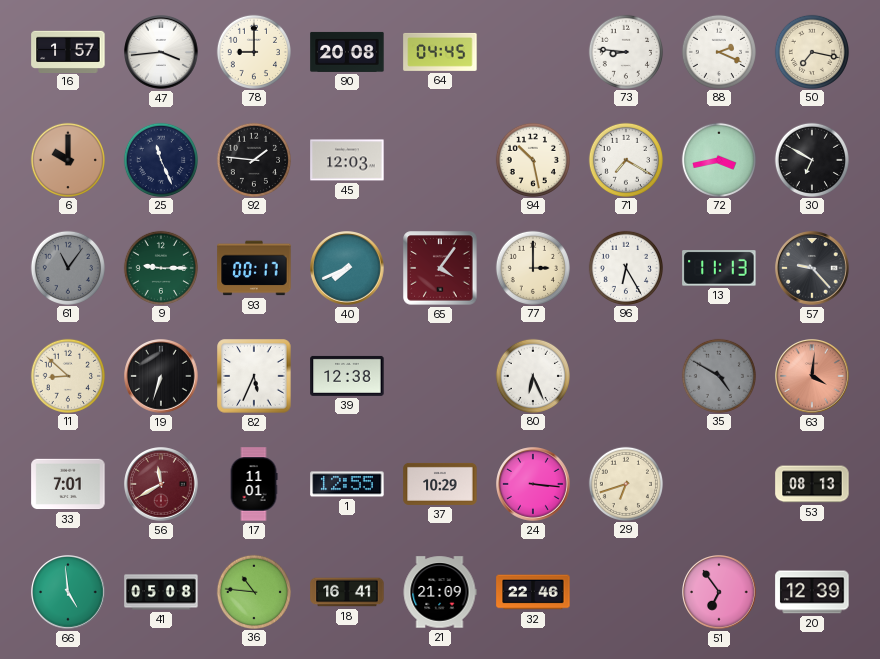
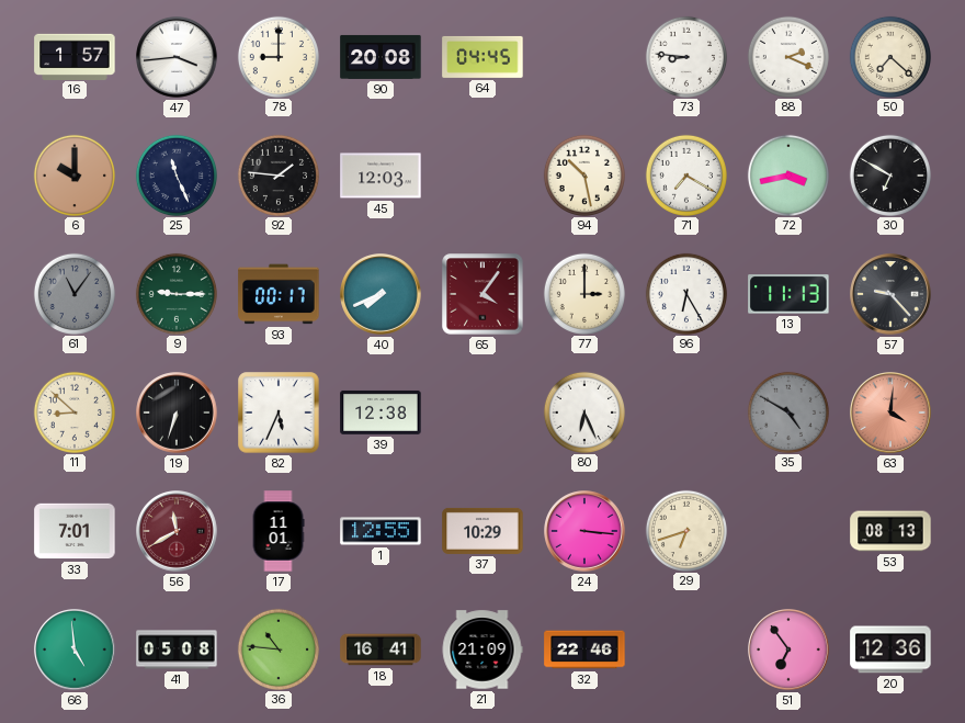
50: 7:17 -> 7:22 (889, 56)
20: 12:39 -> 12:36 (890, 649)
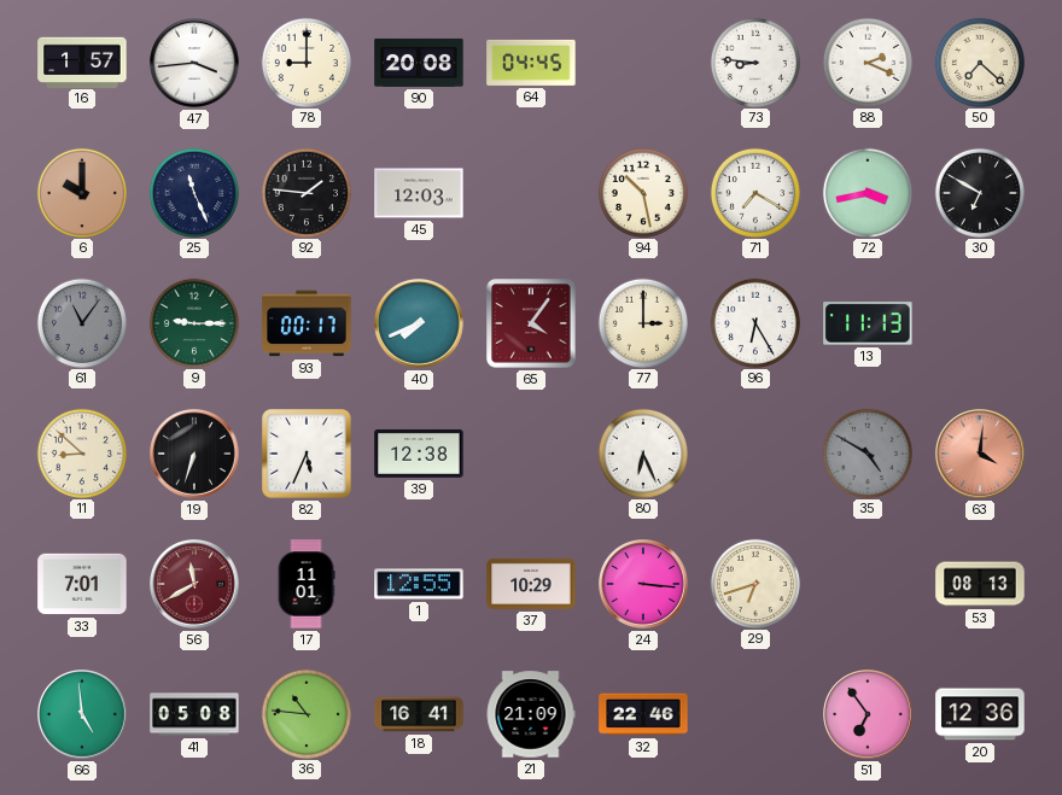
57: 9:23 -> none (890, 294)
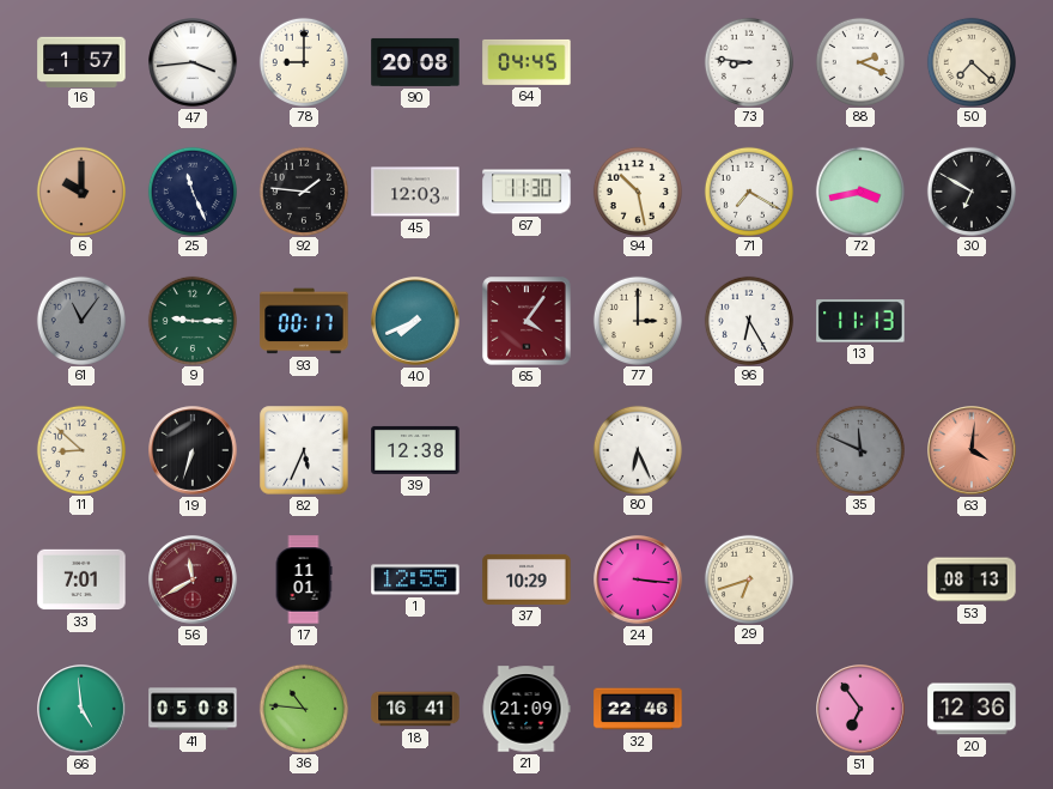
67: none -> 11:30 (526, 192)
35: 4:50 -> 11:49 (859, 449)
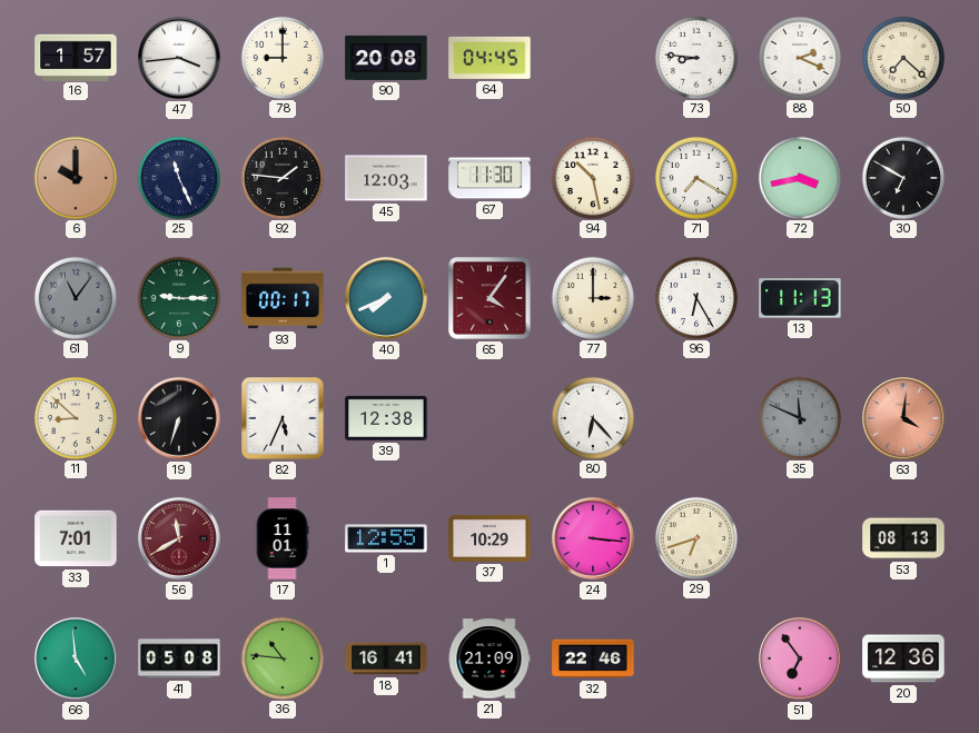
80: 6:26 -> 6:23 (592, 417)
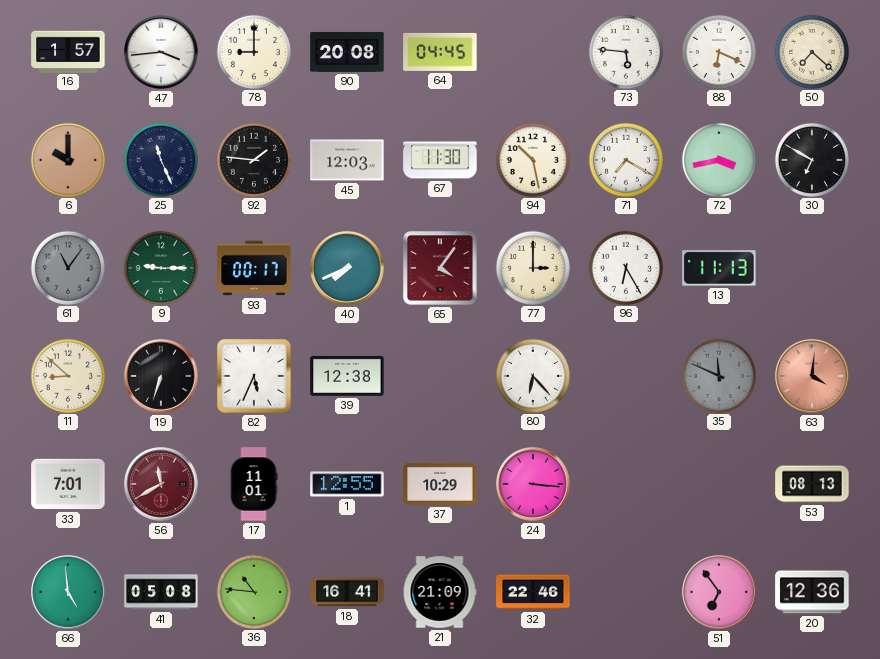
73: 8:46 -> 5:46 (625, 51)
88: 2:19 -> 6:19 (718, 51)
29: 6:42 -> none (695, 537)
